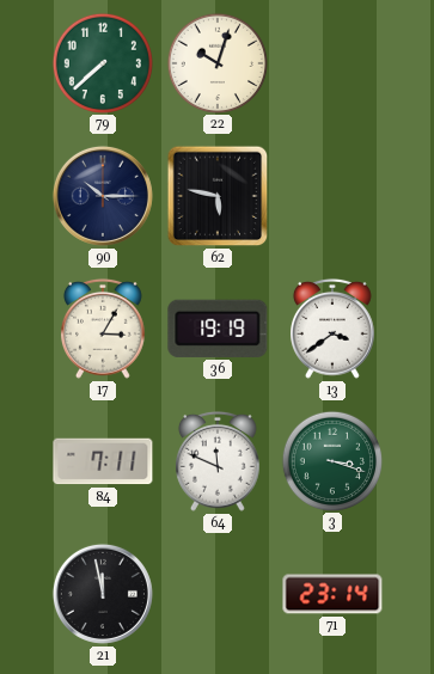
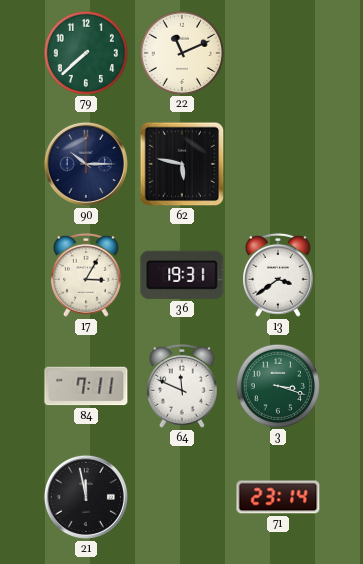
22: 10:03 -> 11:11 (181, 52)
36: 19:19 -> 19:31 (182, 275)
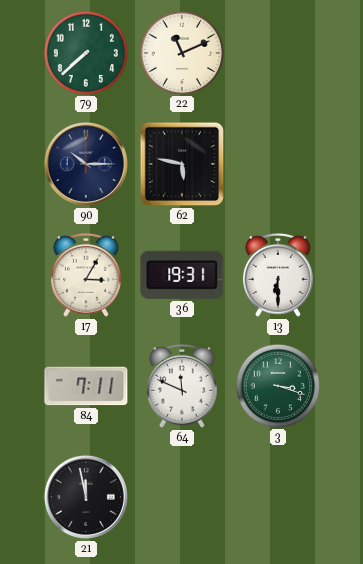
13: 3:39 -> 6:30 (279, 275)
71: 23:14 -> none (278, 497)
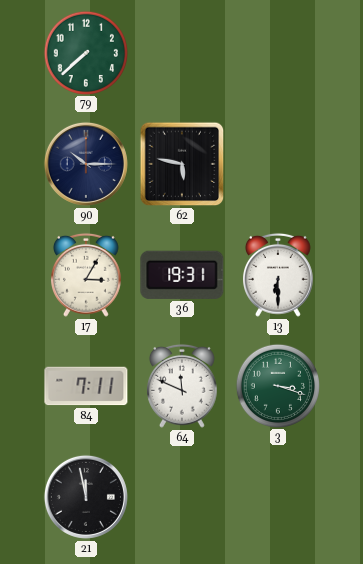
22: 11:11 -> none (181, 52)
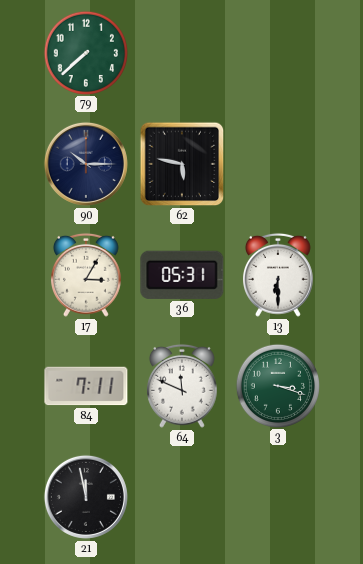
36: 19:31 -> 05:31 (182, 275)
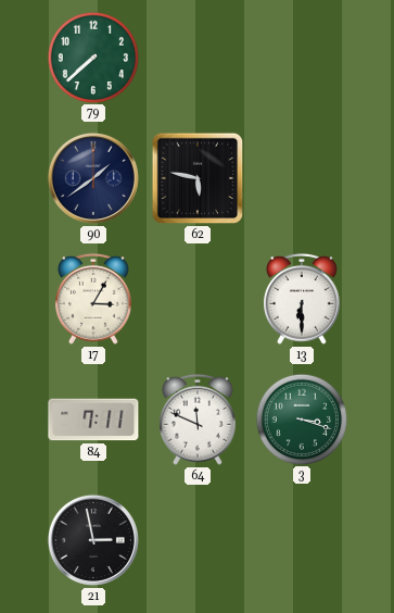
90: 10:15 -> 1:39 (93, 178)
36: 05:31 -> none (182, 275)
21: 11:58 -> 2:58 (93, 540)
